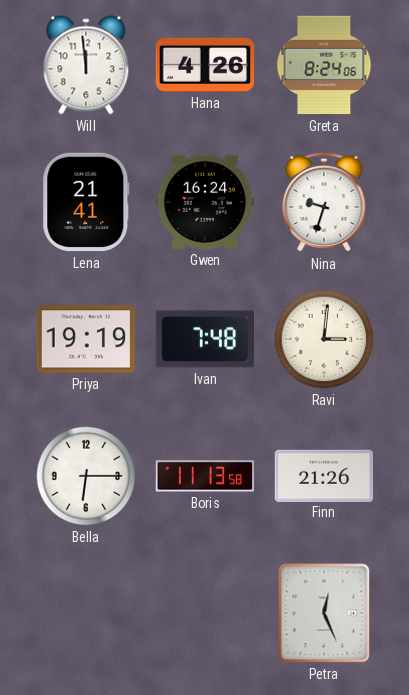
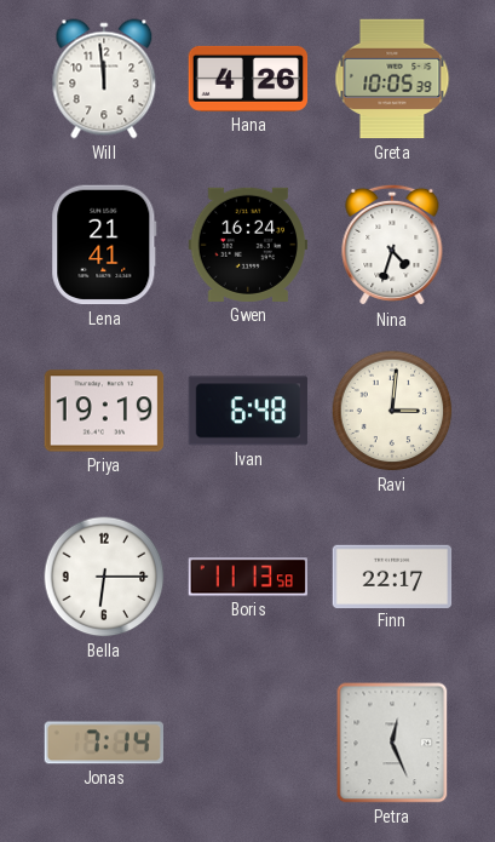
Greta: 8:24 -> 10:05 (392, 79)
Nina: 9:33 -> 4:33 (392, 245)
Ivan: 7:48 -> 6:48 (248, 411)
Finn: 21:26 -> 22:17 (392, 575)
Jonas: none -> 7:14 (104, 743)
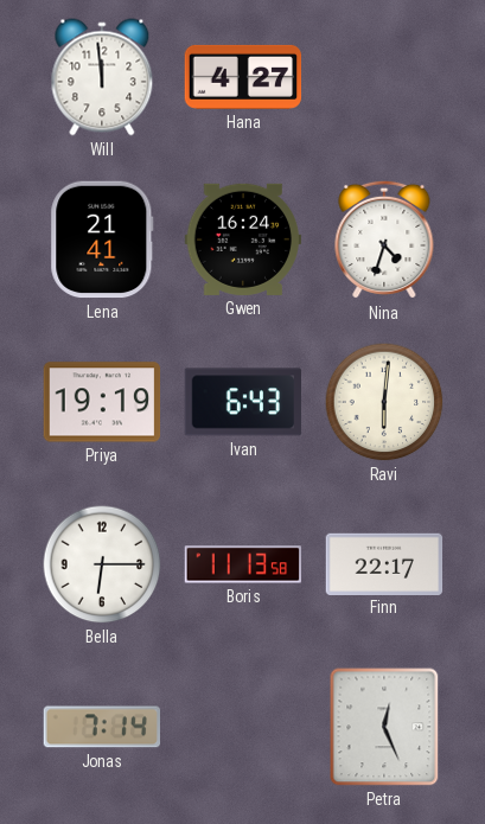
Hana: 4:26 -> 4:27 (243, 77)
Greta: 10:05 -> none (392, 79)
Ivan: 6:48 -> 6:43 (243, 402)
Ravi: 3:01 -> 6:01 (384, 402)
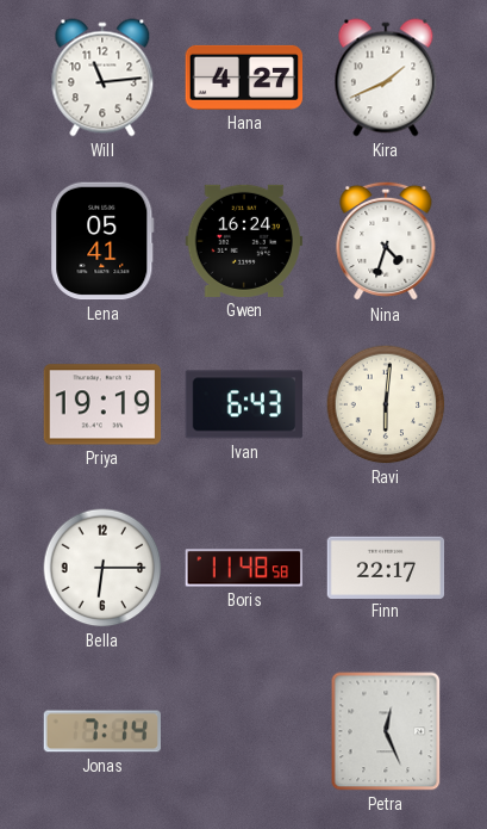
Will: 11:59 -> 11:14 (102, 78)
Kira: none -> 1:41 (386, 78)
Lena: 21:41 -> 05:41 (102, 241)
Boris: 11:13 -> 11:48 (244, 568)
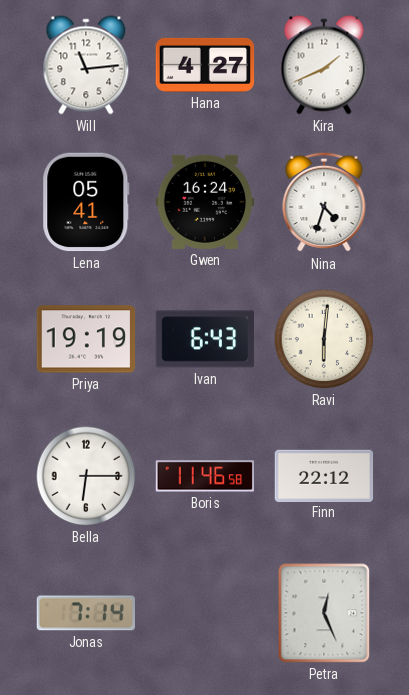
Boris: 11:48 -> 11:46 (205, 476)
Finn: 22:17 -> 22:12 (324, 475)
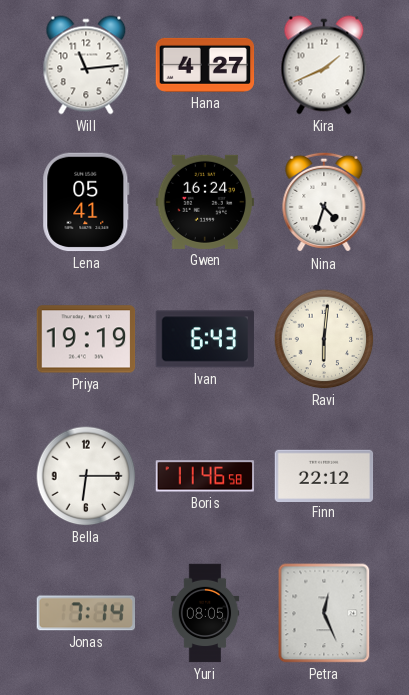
Yuri: none -> 08:05 (205, 613)
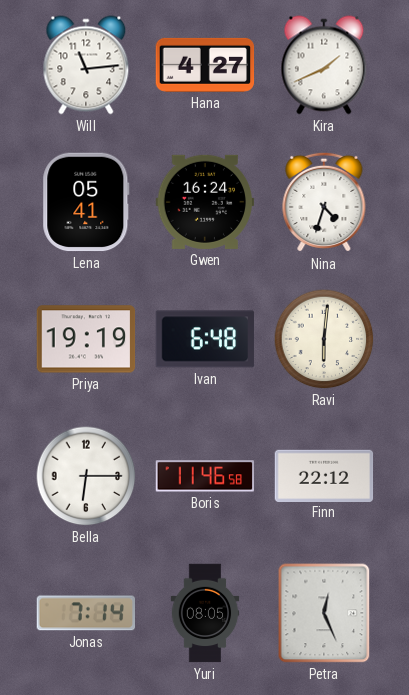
Ivan: 6:43 -> 6:48 (205, 339)
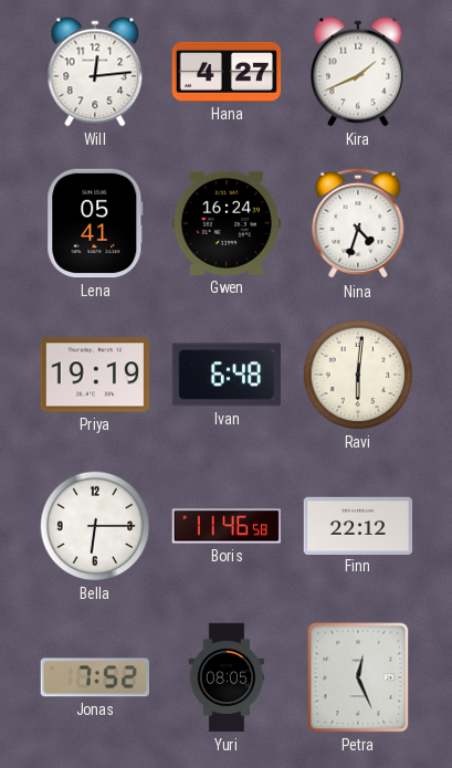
Will: 11:14 -> 12:14 (95, 72)
Jonas: 7:14 -> 7:52 (95, 677)
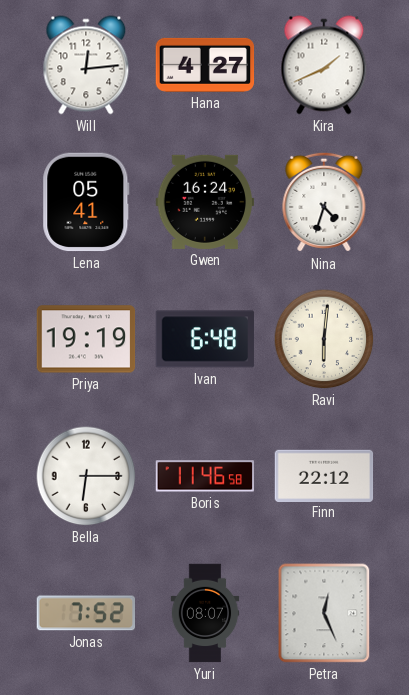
Yuri: 08:05 -> 08:07 (205, 613)
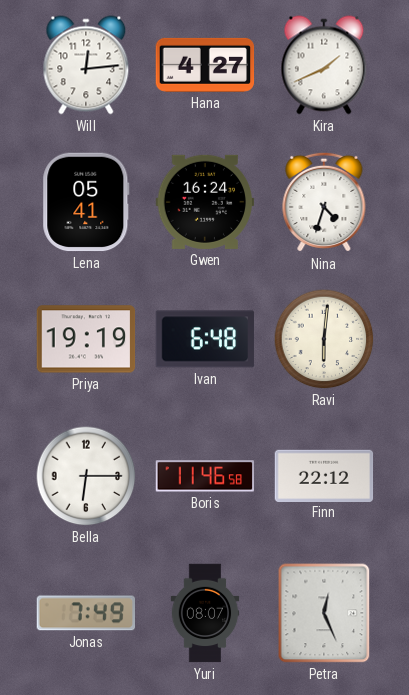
Jonas: 7:52 -> 7:49 (86, 613)
